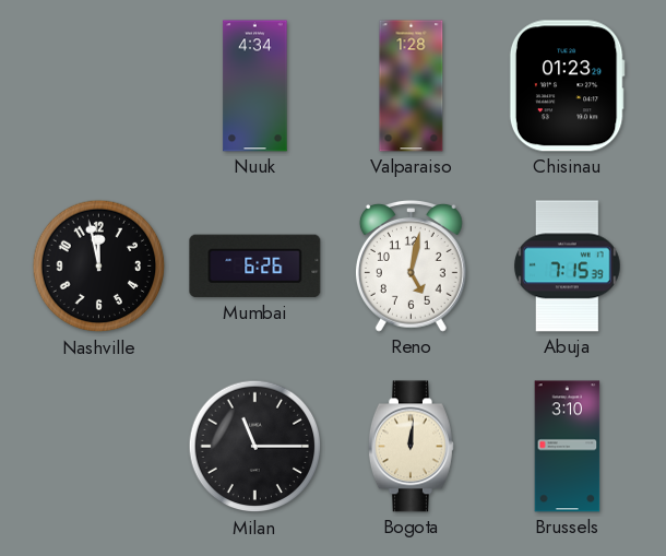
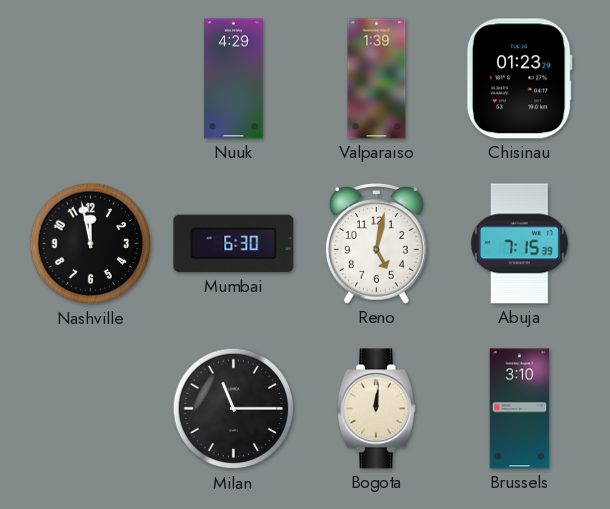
Nuuk: 4:34 -> 4:29 (234, 79)
Valparaiso: 1:28 -> 1:39 (377, 79)
Mumbai: 6:26 -> 6:30 (234, 244)
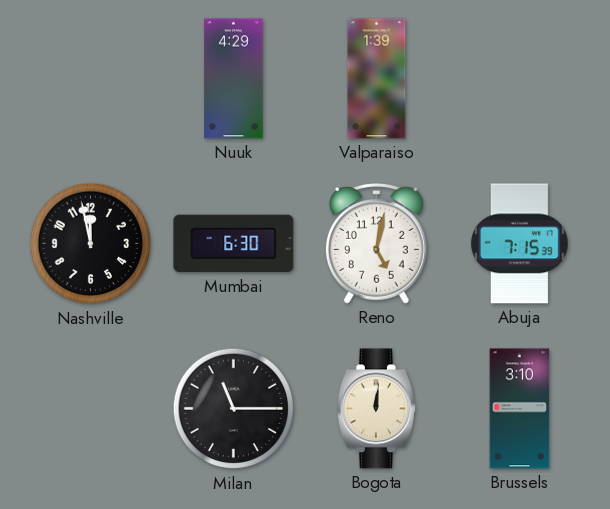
Chisinau: 01:23 -> none (519, 79)
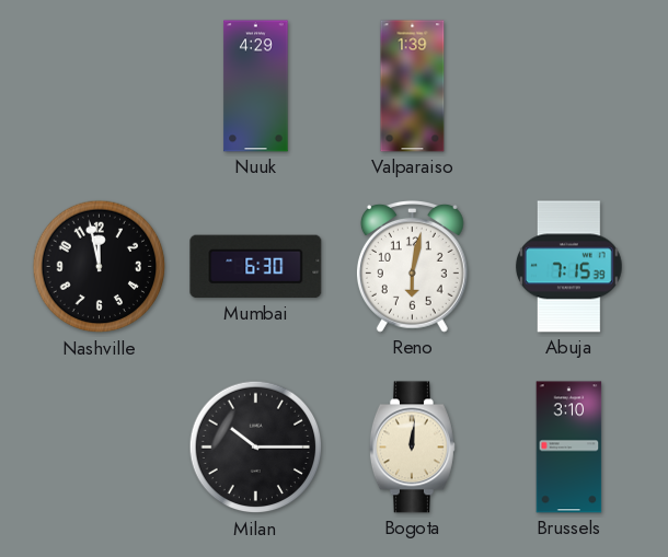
Reno: 5:02 -> 6:02 (412, 267)
Milan: 11:15 -> 10:15 (256, 448)
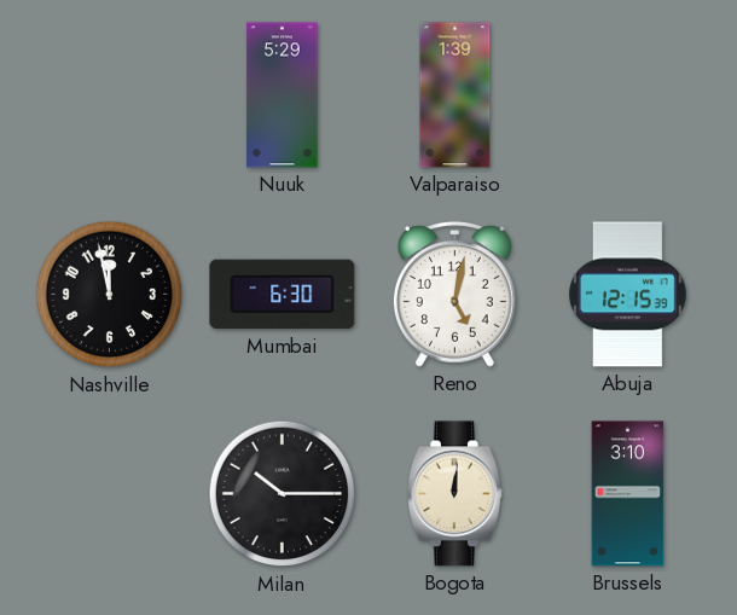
Nuuk: 4:29 -> 5:29 (283, 95)
Reno: 6:02 -> 5:02 (454, 295)
Abuja: 7:15 -> 12:15 (628, 295)
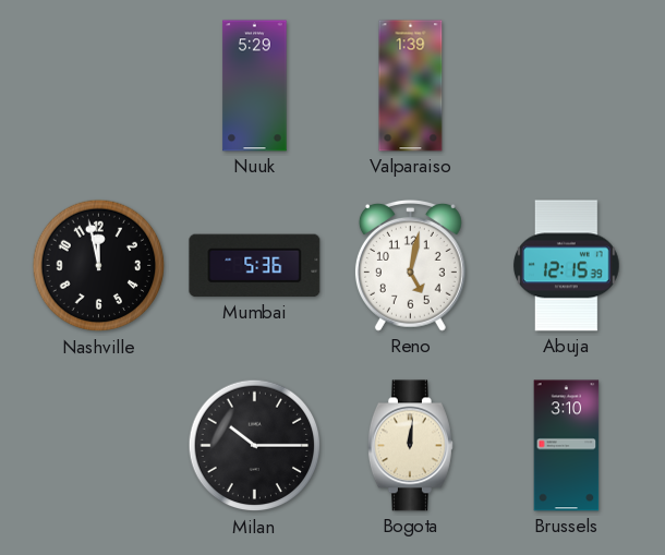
Mumbai: 6:30 -> 5:36 (255, 266)
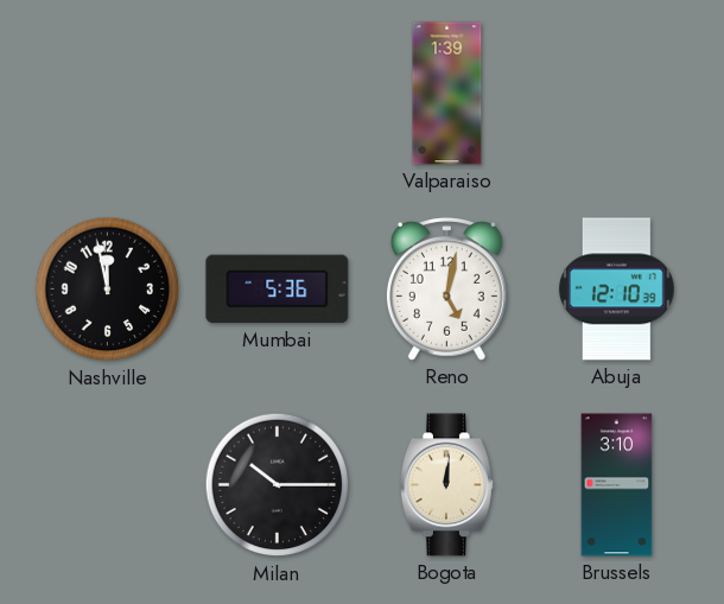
Nuuk: 5:29 -> none (255, 86)
Abuja: 12:15 -> 12:10 (617, 290)
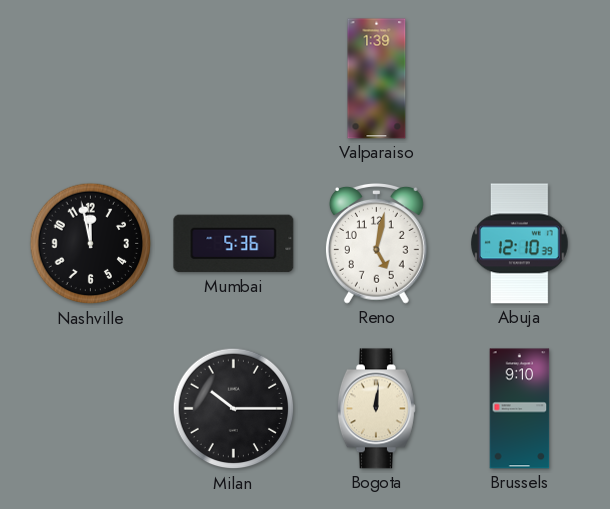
Brussels: 3:10 -> 9:10 (520, 409)
